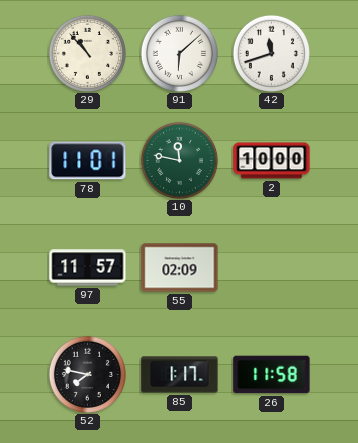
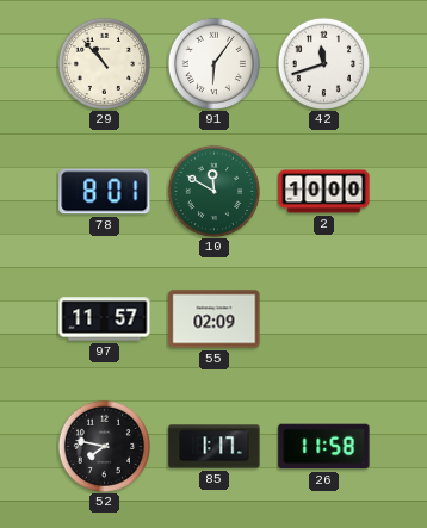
91: 6:08 -> 6:06 (213, 63)
78: 11:01 -> 8:01 (105, 192)
10: 11:47 -> 11:50 (213, 191)
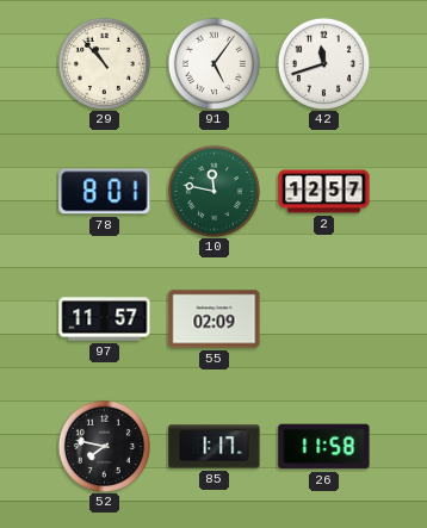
91: 6:06 -> 5:06 (213, 63)
10: 11:50 -> 11:47 (213, 191)
2: 10:00 -> 12:57 (324, 192)
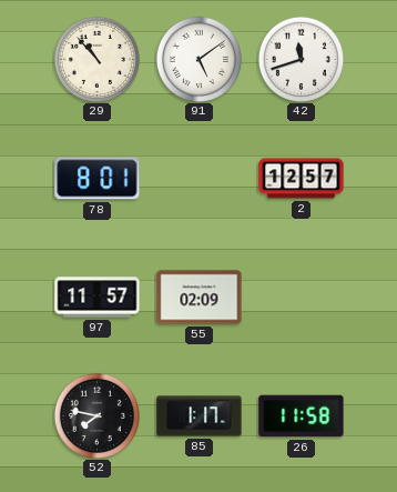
91: 5:06 -> 5:09 (198, 59)
10: 11:47 -> none (213, 191)
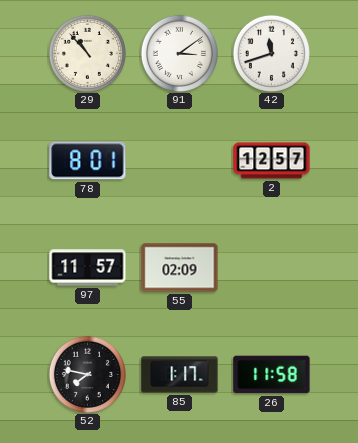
91: 5:09 -> 3:09 (179, 53)
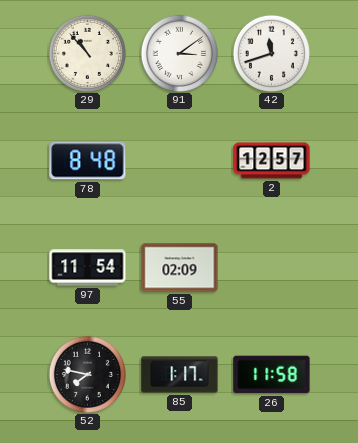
78: 8:01 -> 8:48 (88, 161)
97: 11:57 -> 11:54 (88, 268)
